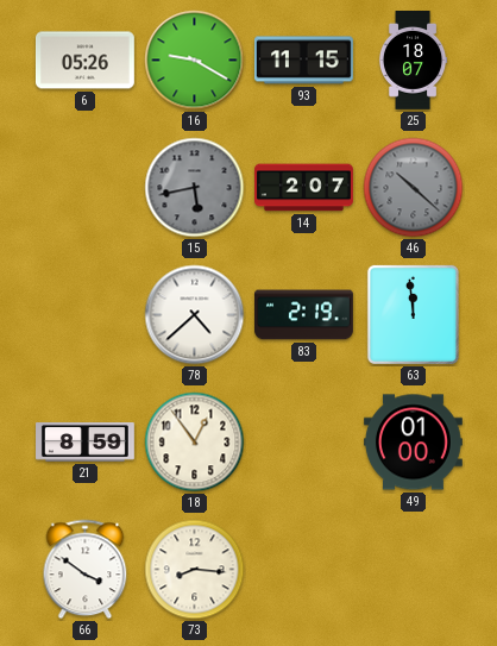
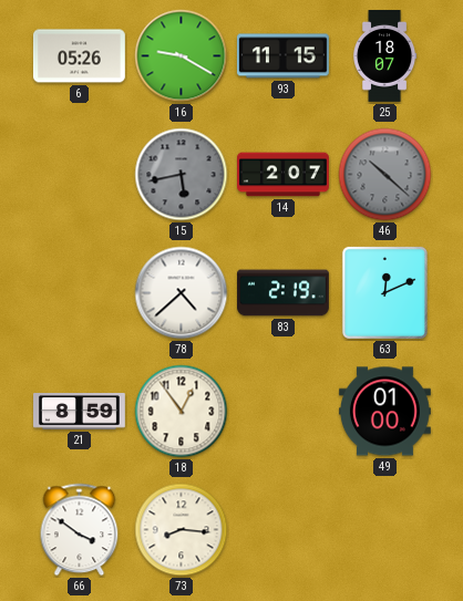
63: 11:59 -> 12:11 (384, 292)
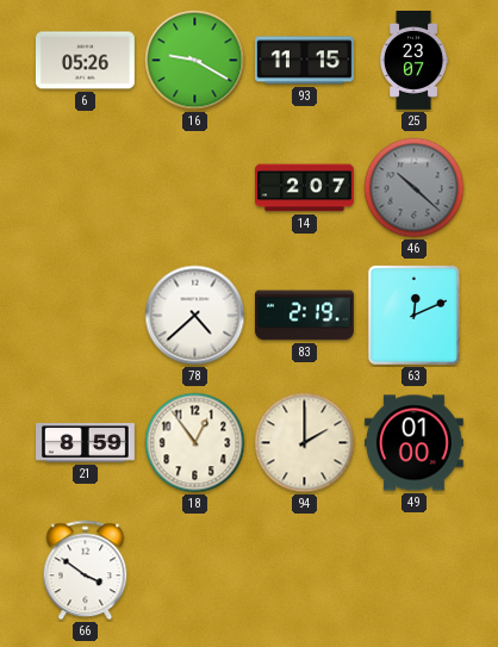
25: 18:07 -> 23:07 (413, 61)
15: 5:43 -> none (182, 175)
94: none -> 2:00 (305, 443)
73: 8:16 -> none (182, 530)
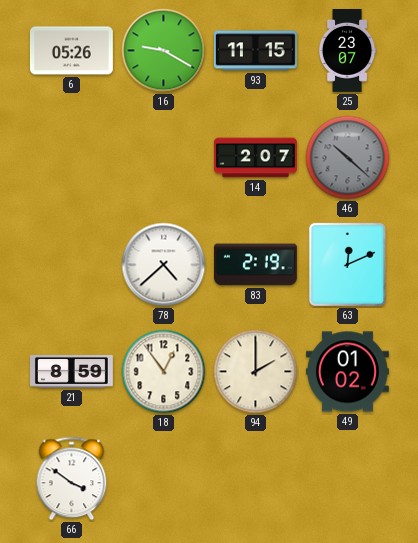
49: 01:00 -> 01:02 (347, 372)
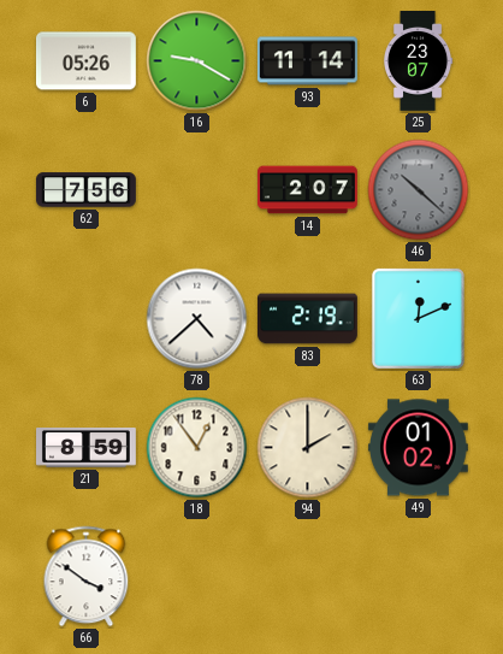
93: 11:15 -> 11:14 (307, 61)
62: none -> 7:56 (87, 190)
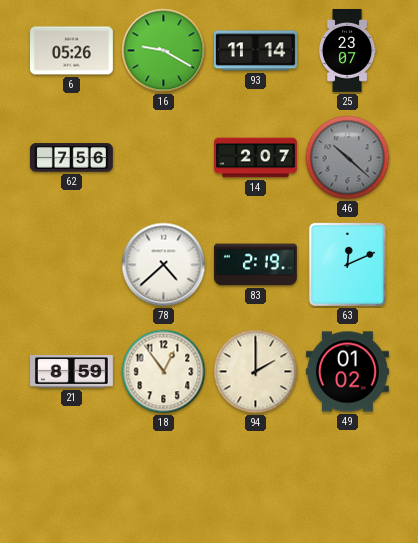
66: 3:51 -> none (87, 577)
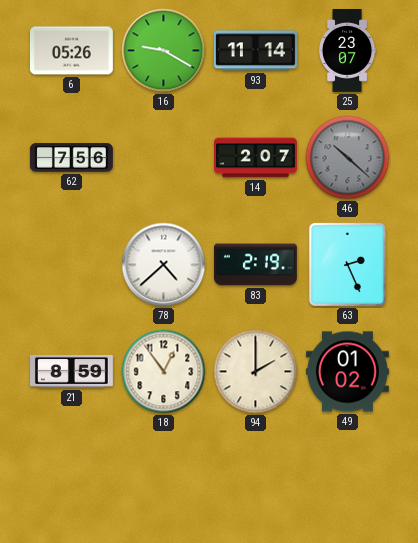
63: 12:11 -> 2:26 (347, 264)
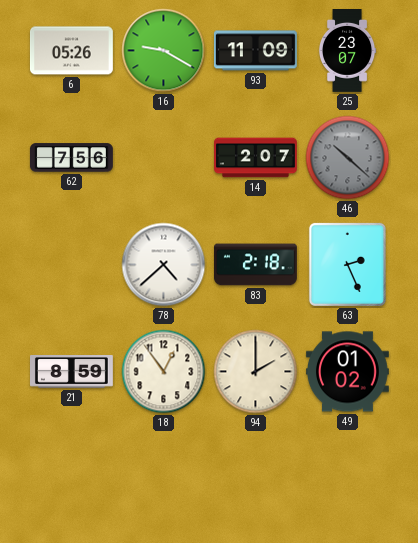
93: 11:14 -> 11:09 (255, 51)
83: 2:19 -> 2:18 (256, 265)
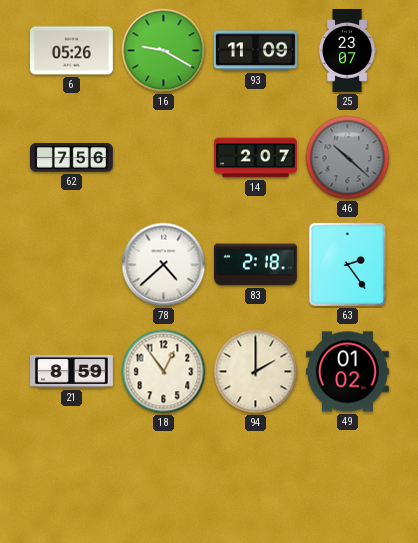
63: 2:26 -> 2:24 (347, 264)
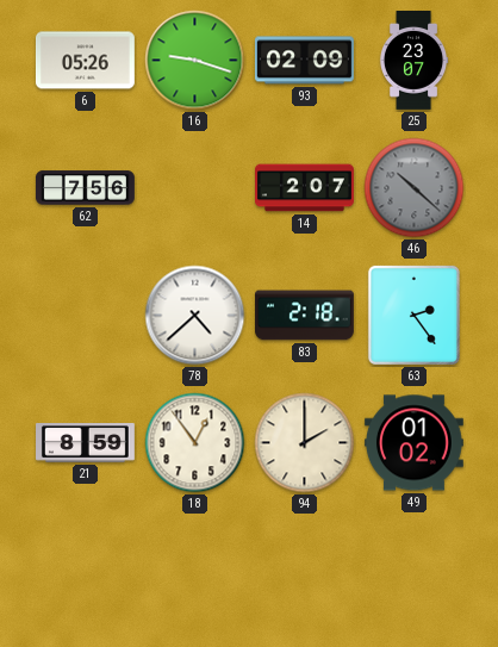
16: 9:20 -> 9:18 (195, 61)
93: 11:09 -> 02:09 (304, 61)
